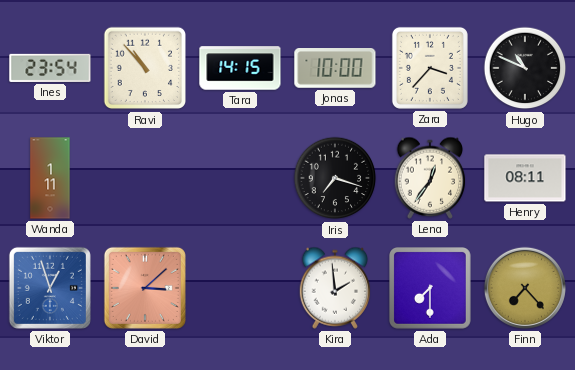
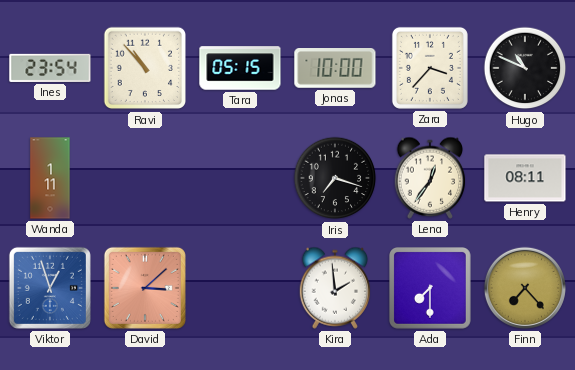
Tara: 14:15 -> 05:15 (240, 68)
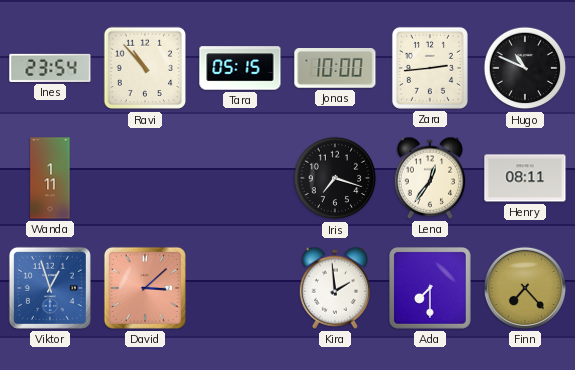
Zara: 3:37 -> 2:44 (430, 68)
